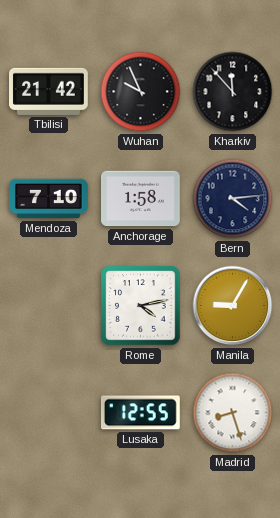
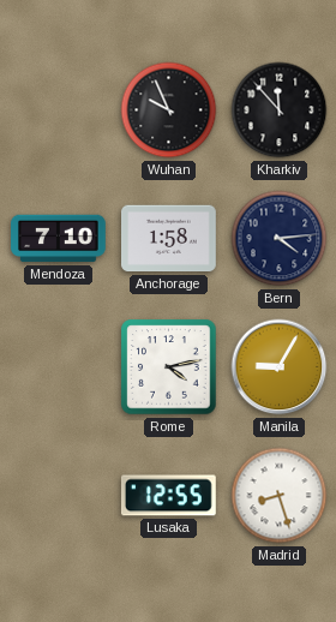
Tbilisi: 21:42 -> none (49, 91)
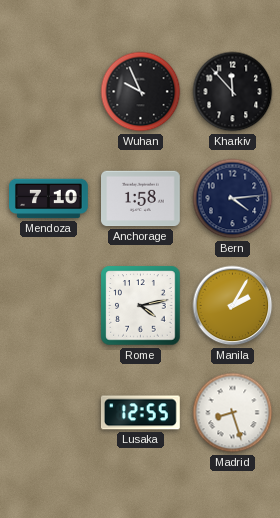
Manila: 9:05 -> 2:05 (233, 306)
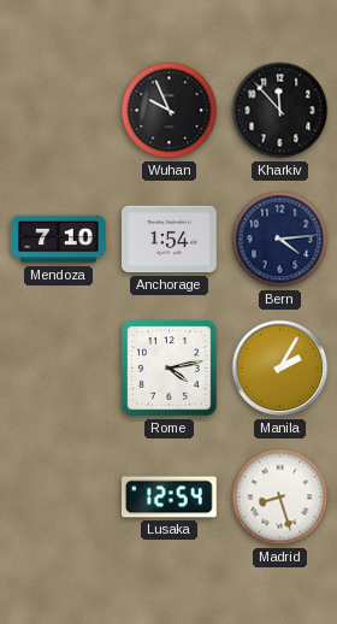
Anchorage: 1:58 -> 1:54 (170, 240)
Lusaka: 12:55 -> 12:54 (168, 498)
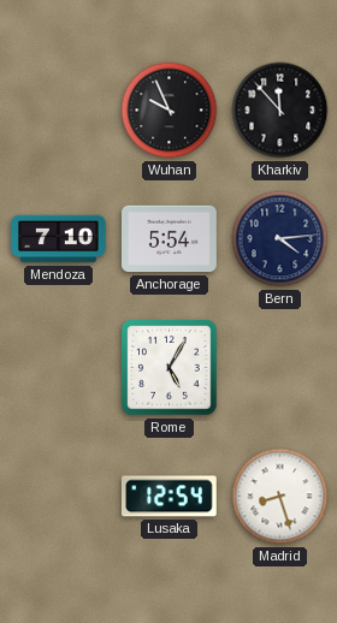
Anchorage: 1:54 -> 5:54 (170, 239)
Rome: 4:13 -> 5:05 (170, 368)
Manila: 2:05 -> none (280, 369)
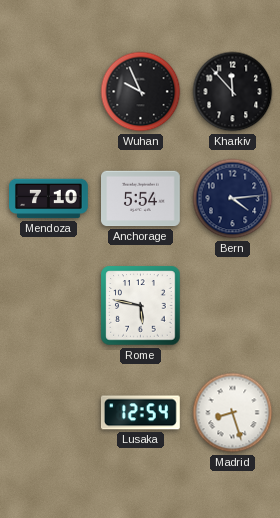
Rome: 5:05 -> 5:47 (141, 306)
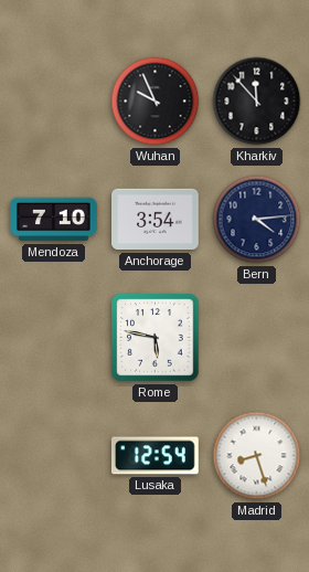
Anchorage: 5:54 -> 3:54 (156, 220)
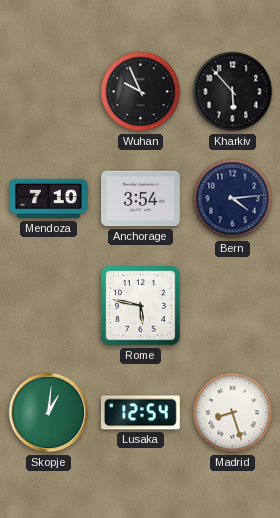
Kharkiv: 11:53 -> 5:53 (233, 92)
Skopje: none -> 1:01 (49, 413)
